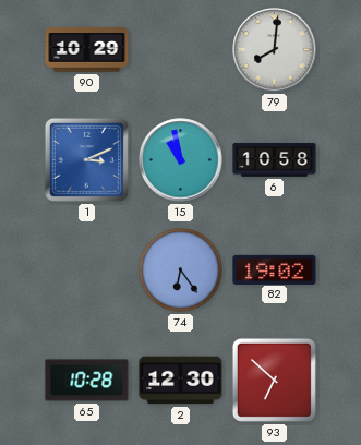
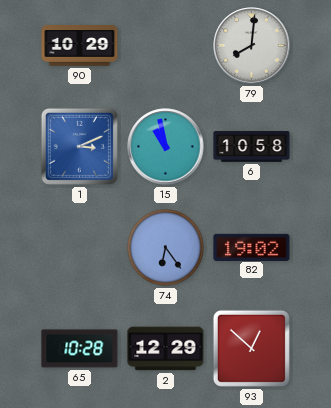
2: 12:30 -> 12:29 (166, 349)
93: 6:52 -> 12:52 (251, 348)
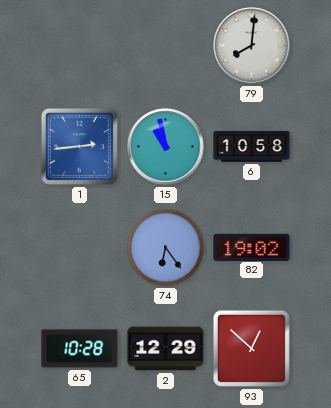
90: 10:29 -> none (80, 46)
1: 3:11 -> 2:44 (79, 146)
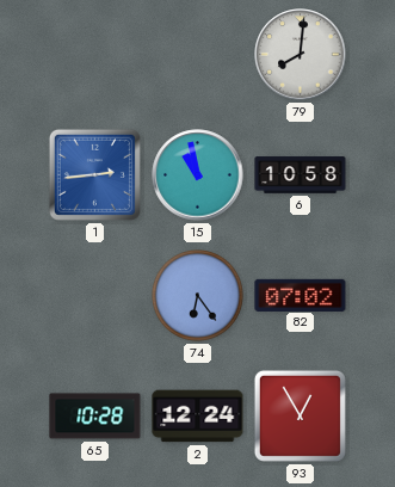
82: 19:02 -> 07:02 (301, 295)
2: 12:29 -> 12:24 (198, 417)
93: 12:52 -> 12:55 (300, 415)
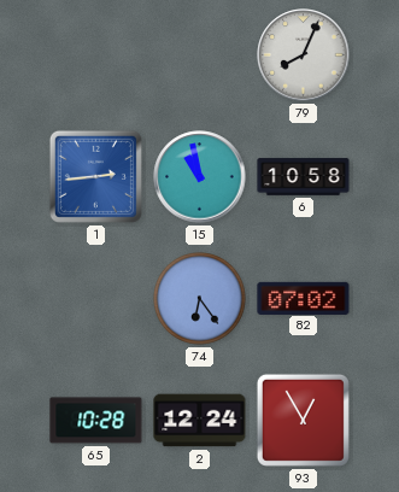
79: 8:01 -> 8:04 (304, 55)
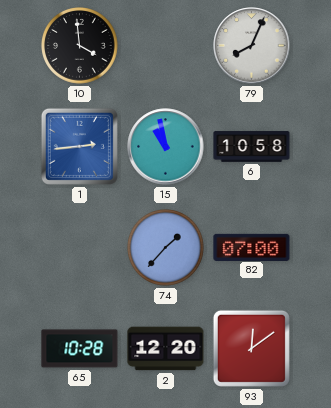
10: none -> 3:59 (80, 46)
74: 6:24 -> 1:37 (166, 248)
82: 07:02 -> 07:00 (252, 247)
2: 12:24 -> 12:20 (166, 349)
93: 12:55 -> 12:09 (251, 348)
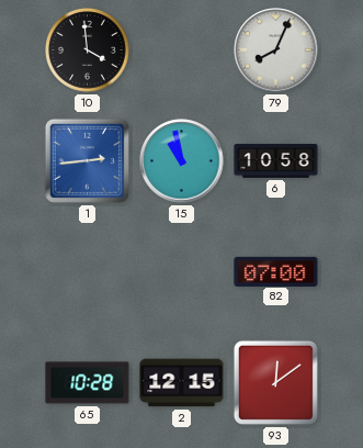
74: 1:37 -> none (166, 248)
2: 12:20 -> 12:15 (182, 383)
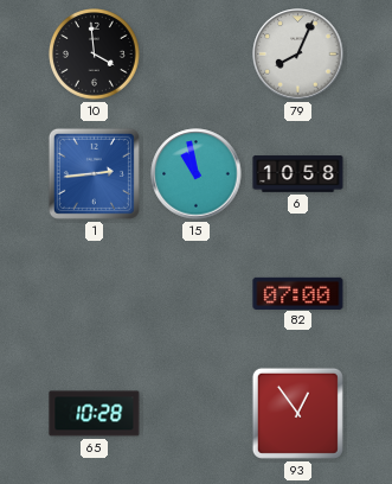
2: 12:15 -> none (182, 383)
93: 12:09 -> 12:54 (297, 413)
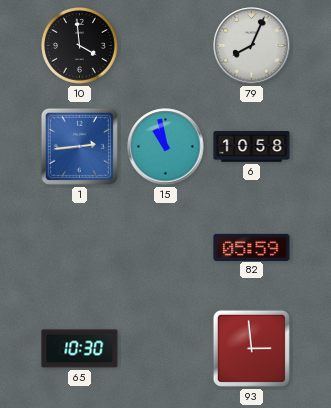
82: 07:00 -> 05:59 (252, 247)
65: 10:28 -> 10:30 (80, 349)
93: 12:54 -> 2:59 (251, 348)
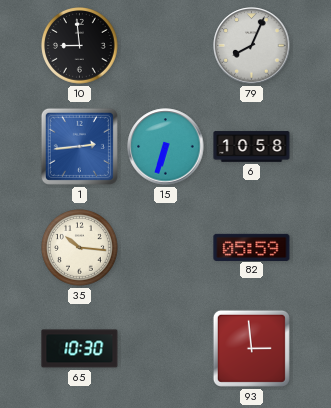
10: 3:59 -> 8:59 (80, 46)
15: 10:58 -> 6:33 (166, 147)
35: none -> 10:16 (80, 248)
